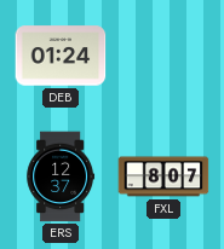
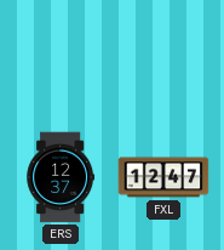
DEB: 01:24 -> none (61, 56)
FXL: 8:07 -> 12:47 (163, 177)
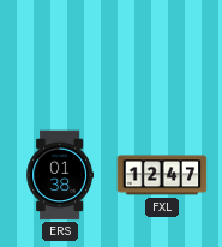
ERS: 12:37 -> 01:38 (60, 175)
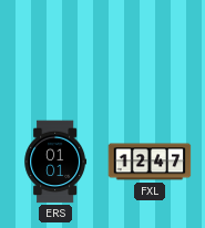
ERS: 01:38 -> 01:01 (55, 162)
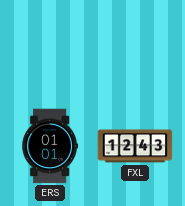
FXL: 12:47 -> 12:43 (135, 146)
